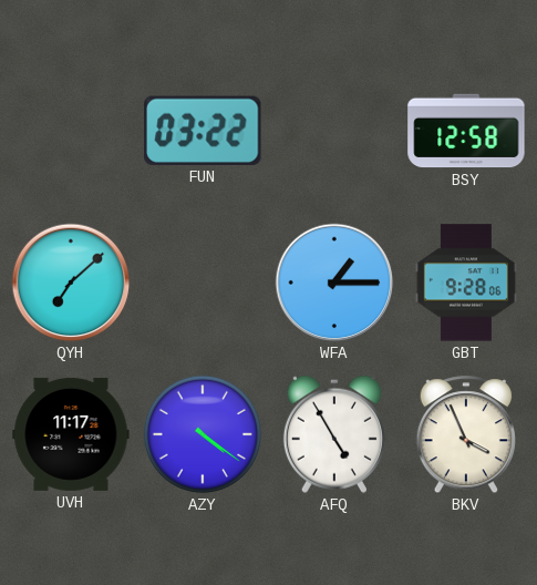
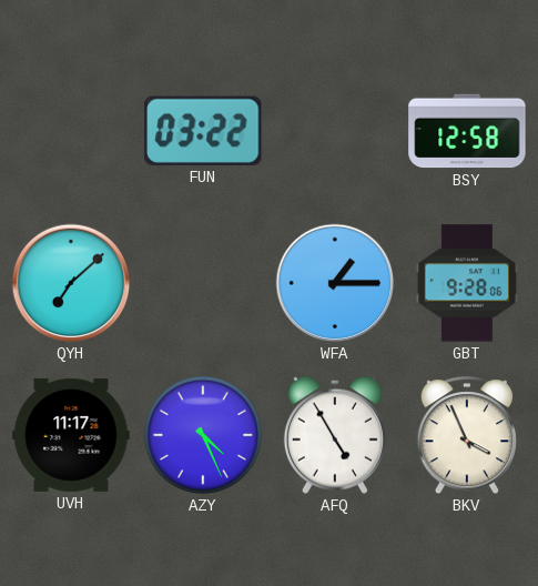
AZY: 4:21 -> 4:26 (203, 435)
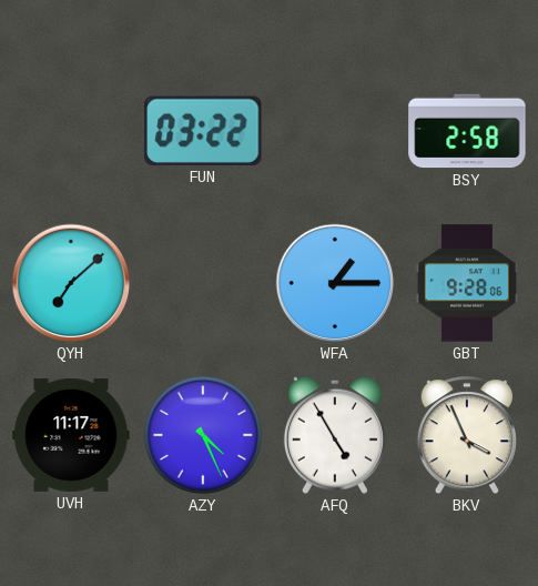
BSY: 12:58 -> 2:58 (467, 131)
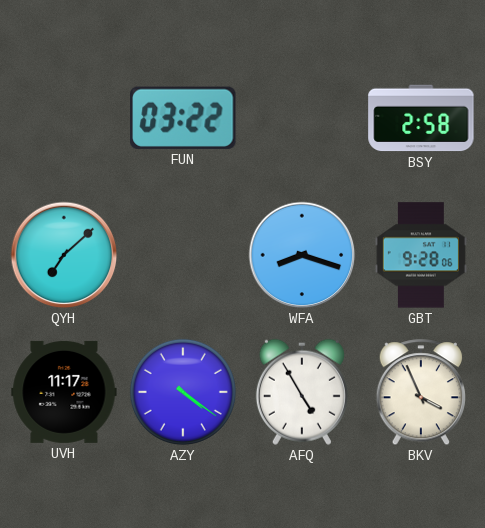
WFA: 1:15 -> 8:18 (302, 255)
AZY: 4:26 -> 4:21 (183, 392)
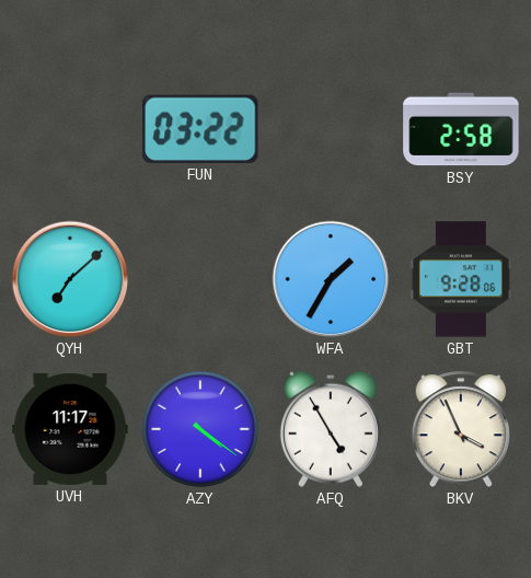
WFA: 8:18 -> 1:35 (331, 279)
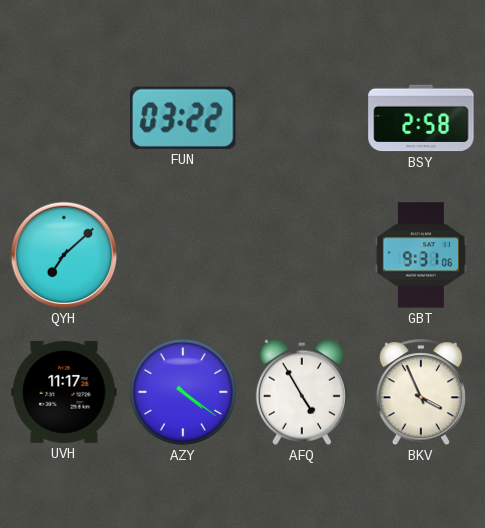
WFA: 1:35 -> none (331, 279)
GBT: 9:28 -> 9:31 (421, 255)
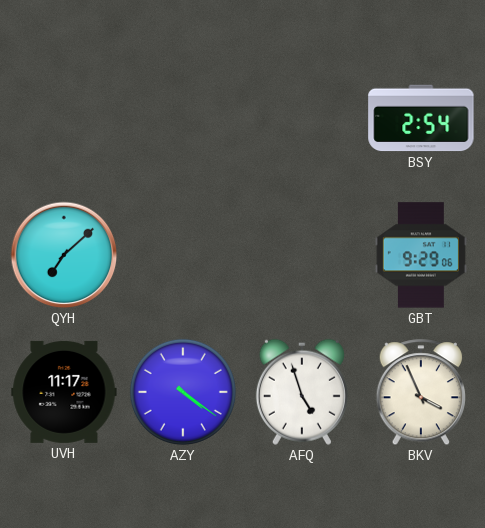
FUN: 03:22 -> none (183, 118)
BSY: 2:58 -> 2:54 (421, 118)
GBT: 9:31 -> 9:29 (421, 255)
AFQ: 4:55 -> 4:57 (302, 392)
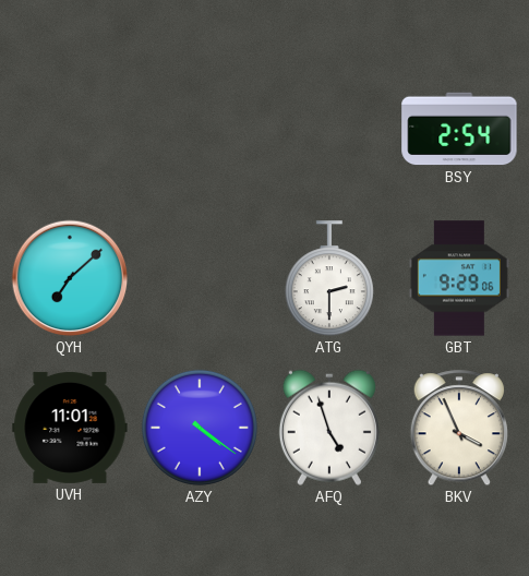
ATG: none -> 2:30 (329, 279)
UVH: 11:17 -> 11:01 (70, 428)
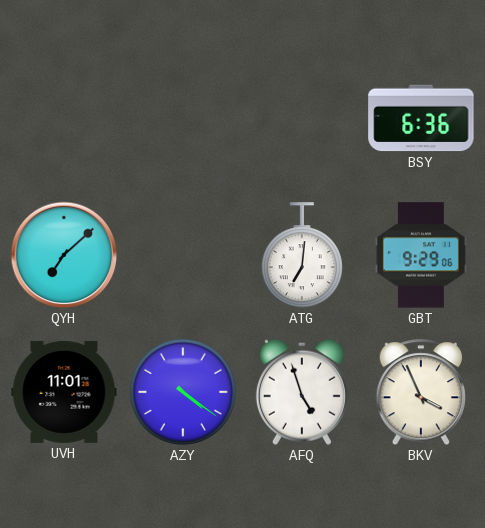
BSY: 2:54 -> 6:36 (421, 118)
ATG: 2:30 -> 7:01 (302, 256)
